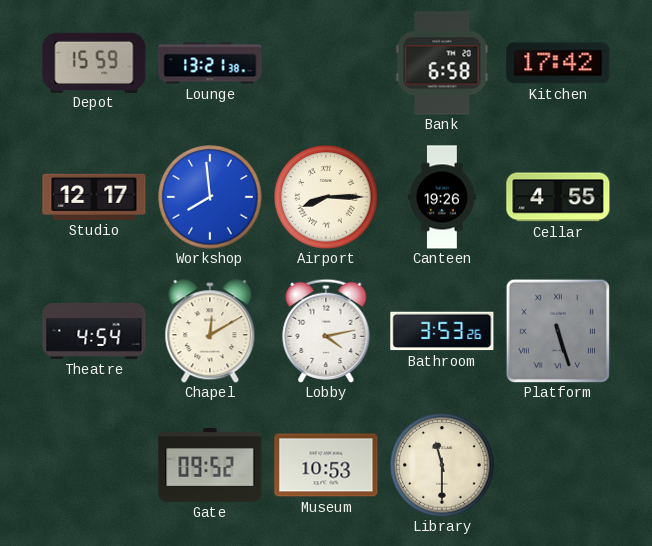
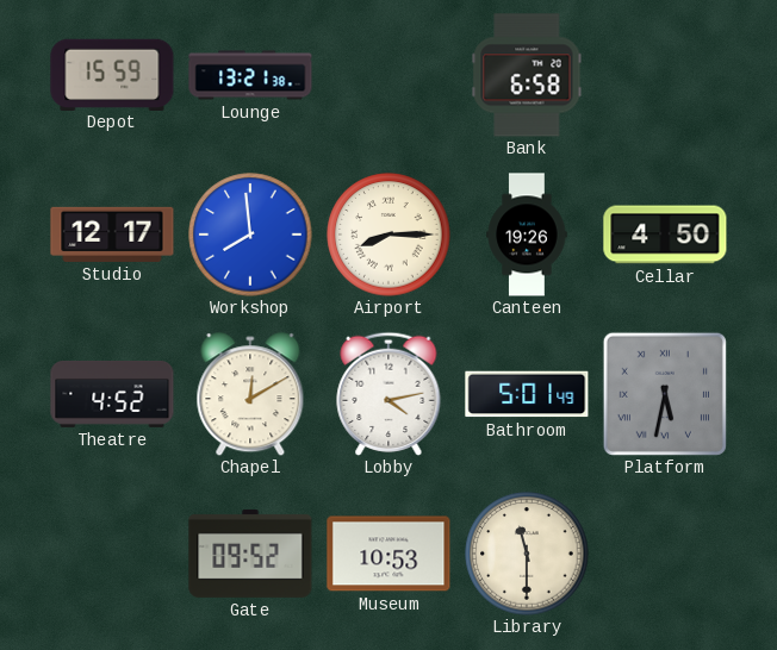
Kitchen: 17:42 -> none (558, 63)
Cellar: 4:55 -> 4:50 (665, 235)
Theatre: 4:54 -> 4:52 (112, 394)
Bathroom: 3:53 -> 5:01 (527, 394)
Platform: 5:27 -> 5:32 (665, 394)
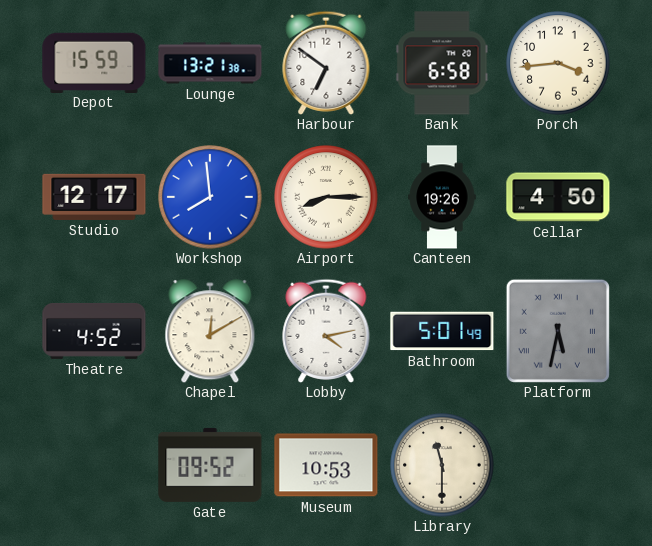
Harbour: none -> 6:51 (326, 63)
Porch: none -> 3:44 (558, 63)
